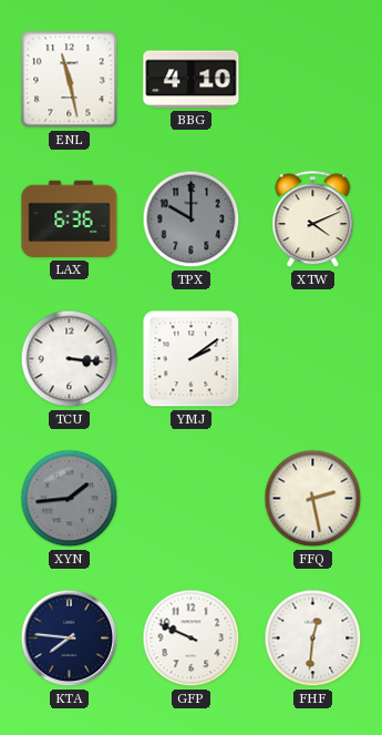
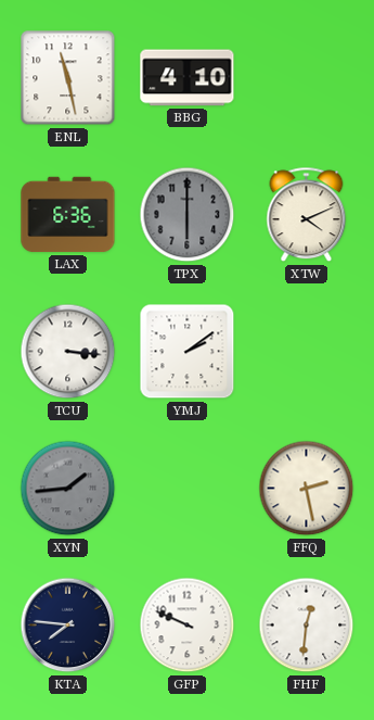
TPX: 10:00 -> 6:00 (188, 215)
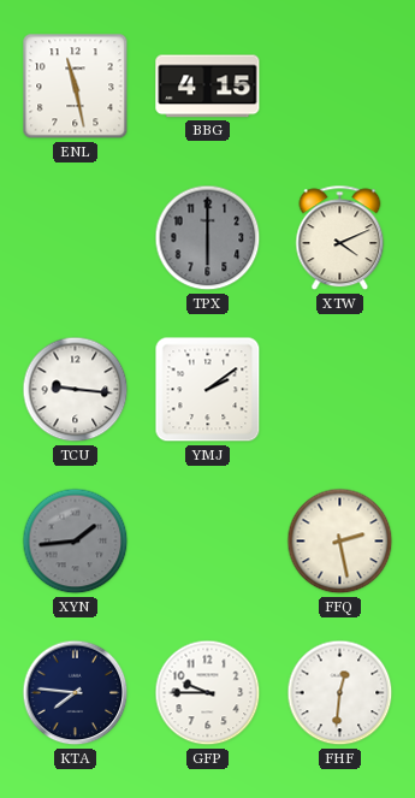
BBG: 4:10 -> 4:15 (208, 87)
LAX: 6:36 -> none (68, 215)
TCU: 3:16 -> 9:16 (76, 390)
GFP: 9:49 -> 9:45 (208, 693)
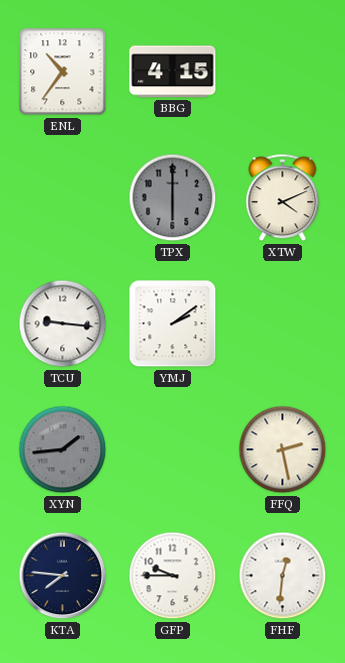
ENL: 11:28 -> 10:36 (63, 72)
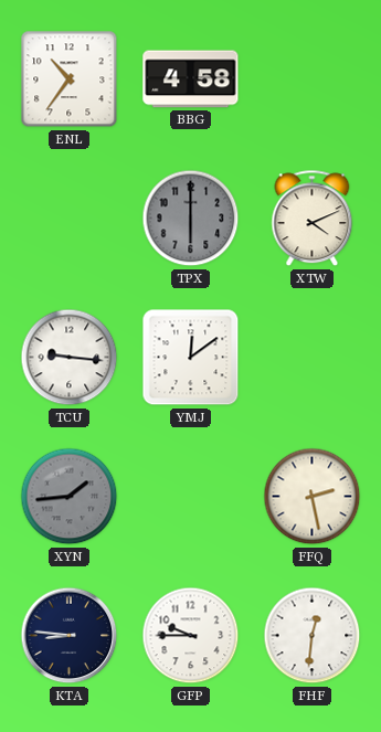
BBG: 4:15 -> 4:58 (191, 79)
YMJ: 2:09 -> 12:09 (191, 358)
KTA: 7:46 -> 8:46 (70, 636)
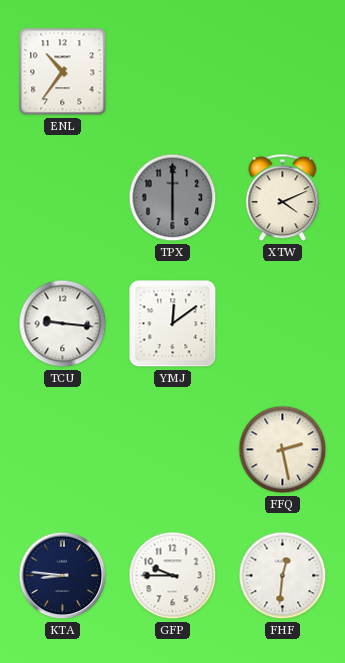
BBG: 4:58 -> none (191, 79)
XYN: 1:44 -> none (70, 497)
